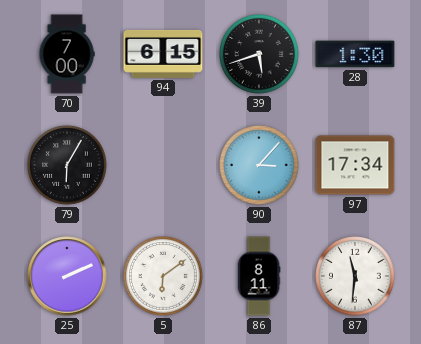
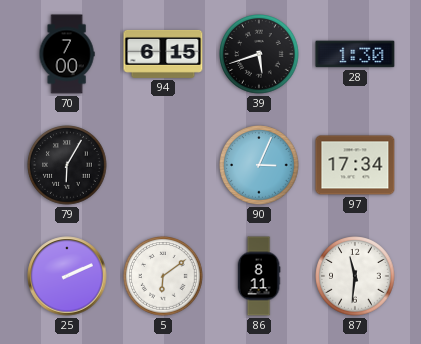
90: 3:07 -> 3:04 (259, 165)
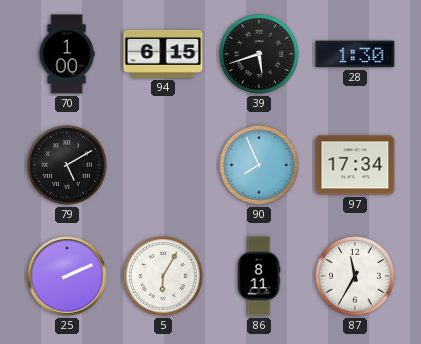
70: 7:00 -> 1:00 (67, 54)
79: 6:05 -> 5:10 (67, 165)
90: 3:04 -> 7:56 (259, 165)
5: 6:09 -> 6:05 (163, 276)
87: 11:31 -> 11:35 (355, 276)
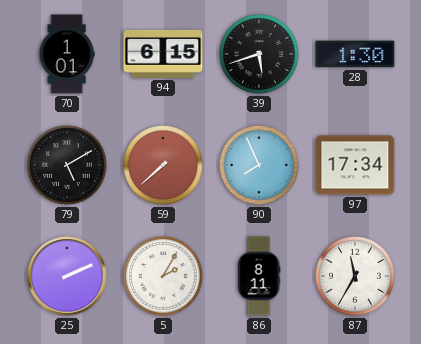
70: 1:00 -> 1:01 (67, 54)
59: none -> 7:38 (163, 165)
5: 6:05 -> 2:05 (163, 276)
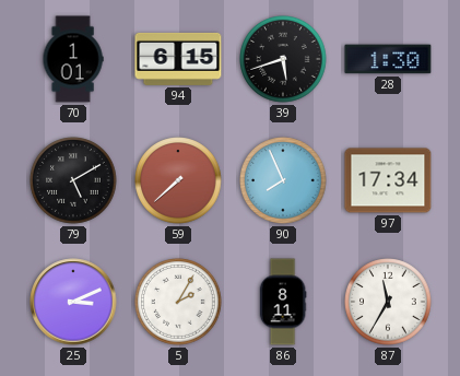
25: 2:11 -> 3:11 (73, 302)
